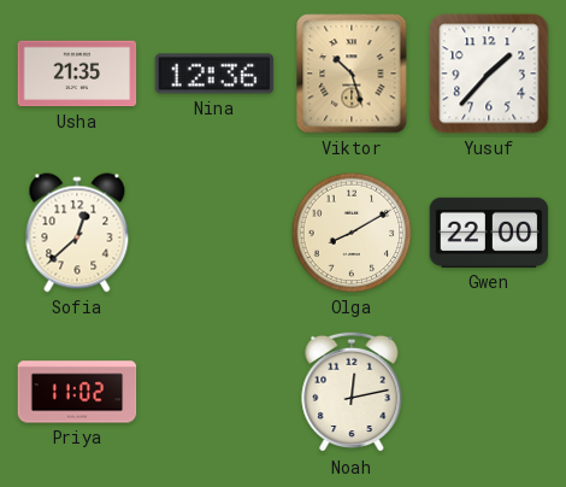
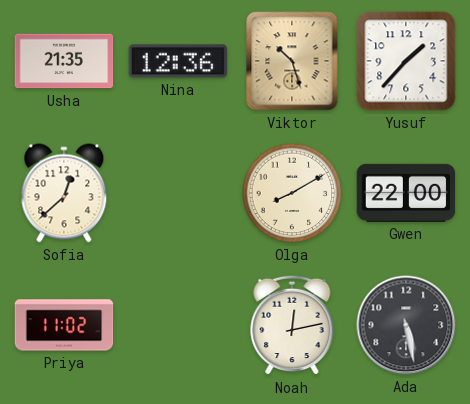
Ada: none -> 5:28 (406, 325)
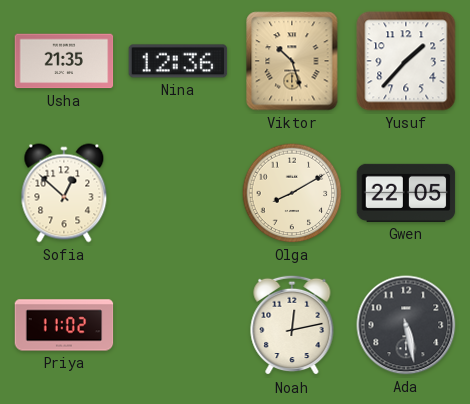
Sofia: 12:38 -> 12:52 (64, 193)
Gwen: 22:00 -> 22:05 (406, 193)
